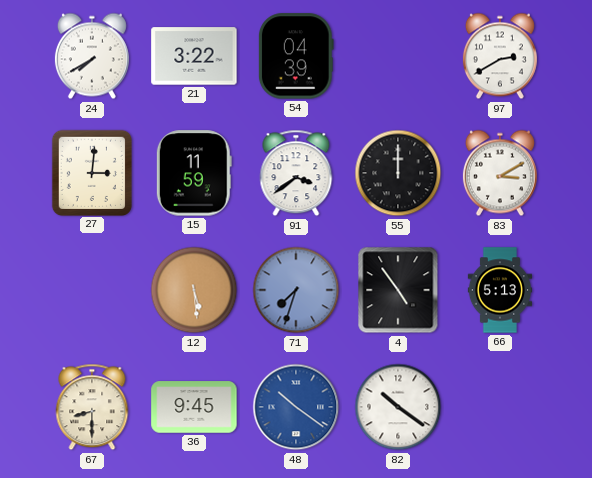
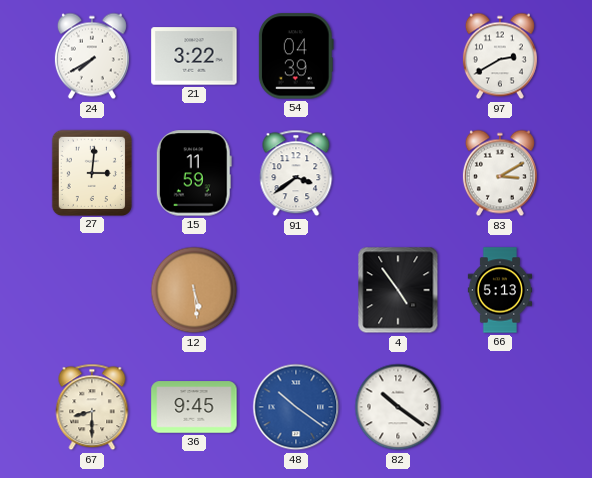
55: 12:00 -> none (398, 173)
71: 7:33 -> none (296, 290)
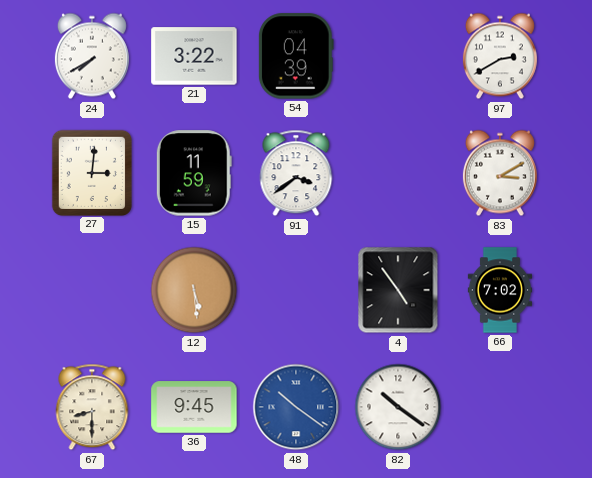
66: 5:13 -> 7:02 (499, 290)
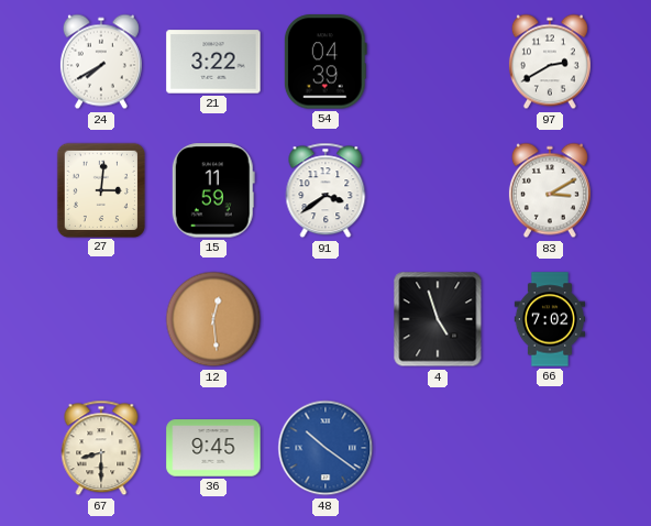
12: 5:29 -> 12:29 (213, 319)
4: 4:54 -> 4:57 (438, 319)
82: 10:21 -> none (398, 407)
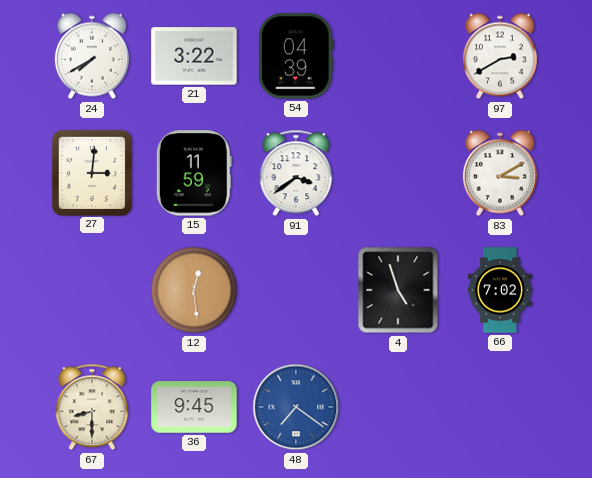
48: 10:21 -> 7:21 (296, 407)
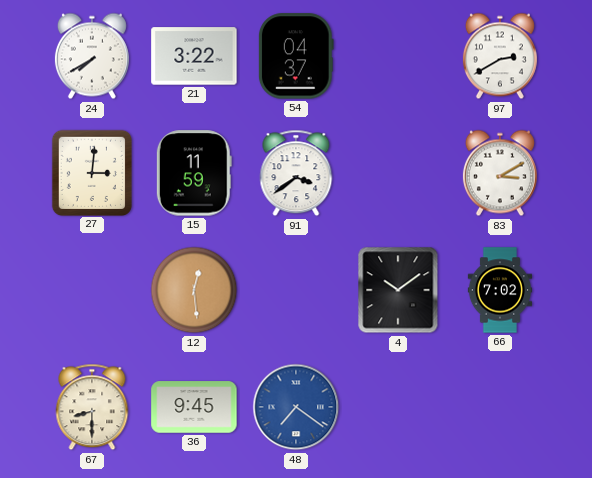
54: 04:39 -> 04:37 (296, 56)
4: 4:57 -> 10:09 (398, 290)
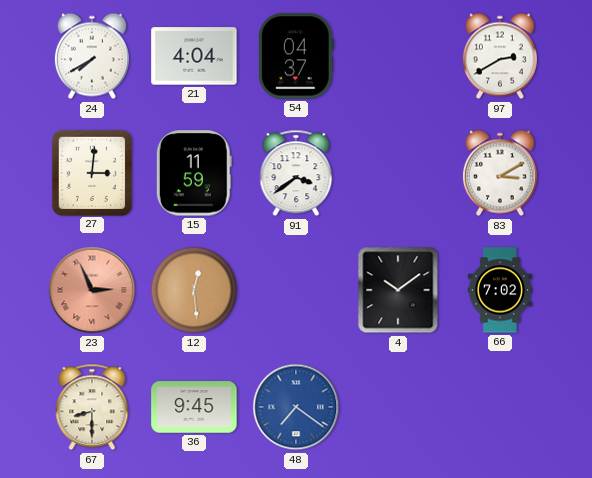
21: 3:22 -> 4:04 (194, 56)
23: none -> 2:56 (92, 290)
